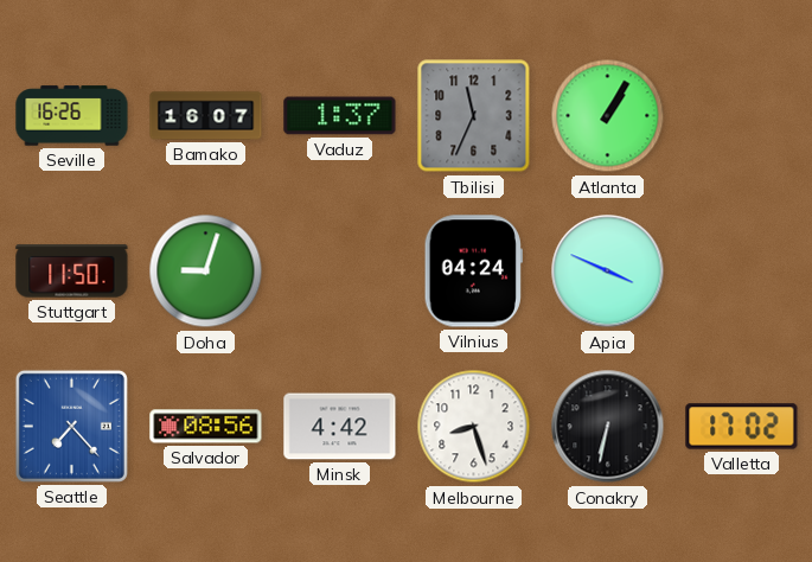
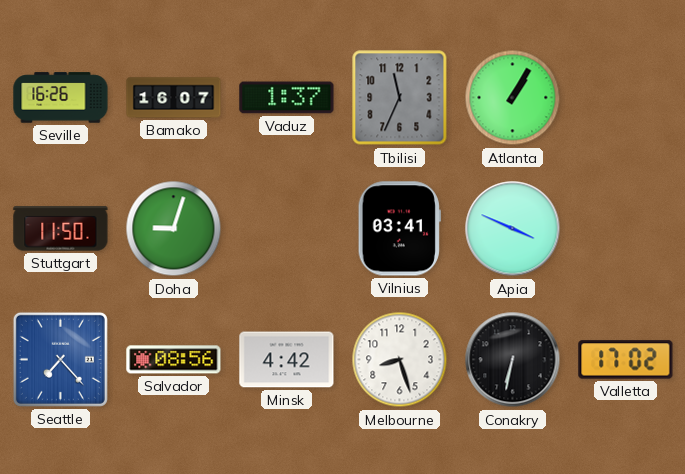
Vilnius: 04:24 -> 03:41 (399, 229)
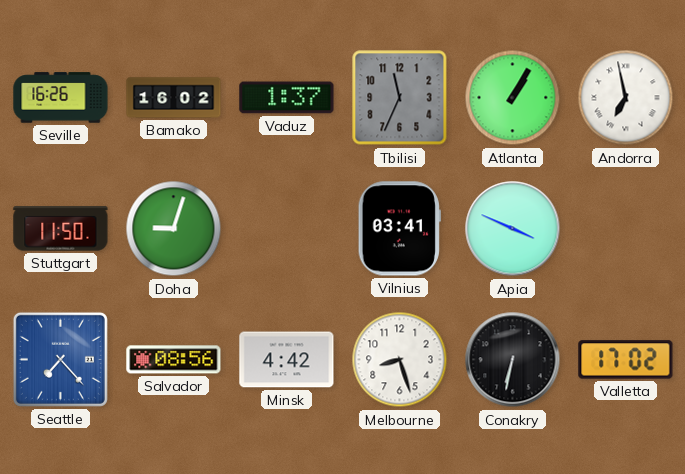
Bamako: 16:07 -> 16:02 (174, 98)
Andorra: none -> 6:58 (626, 98)
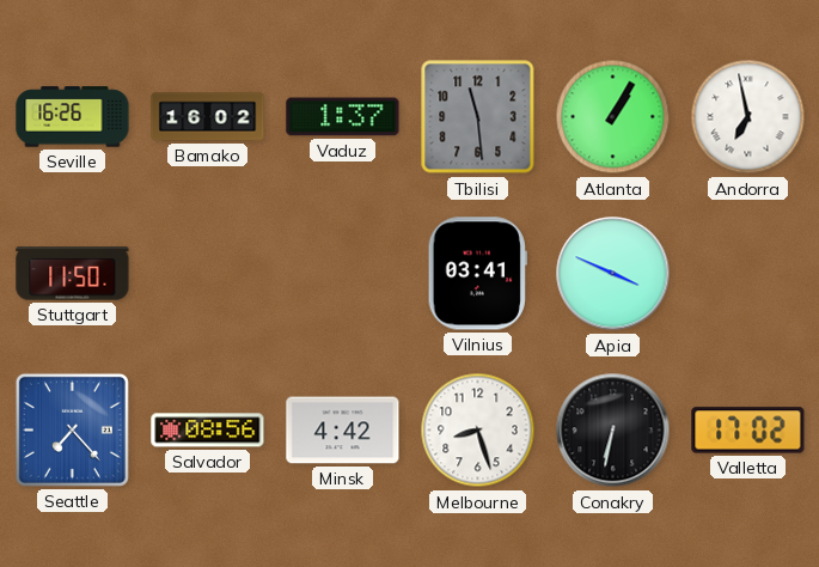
Tbilisi: 11:34 -> 11:29 (478, 117)
Doha: 9:03 -> none (174, 229)
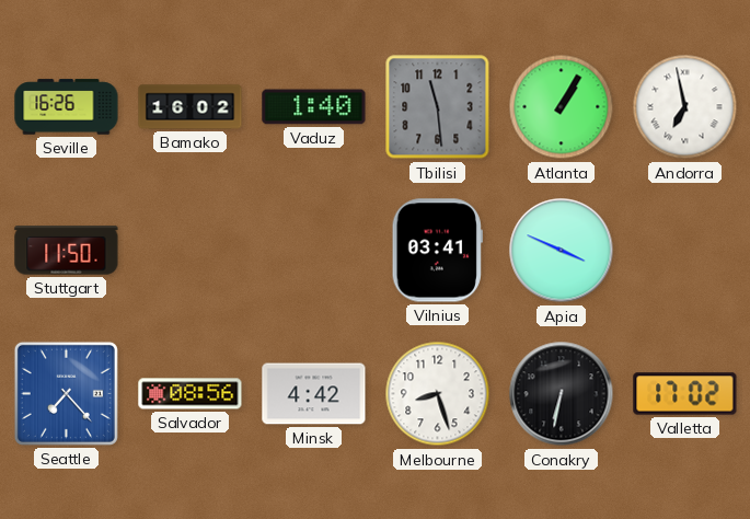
Vaduz: 1:37 -> 1:40 (314, 107)
